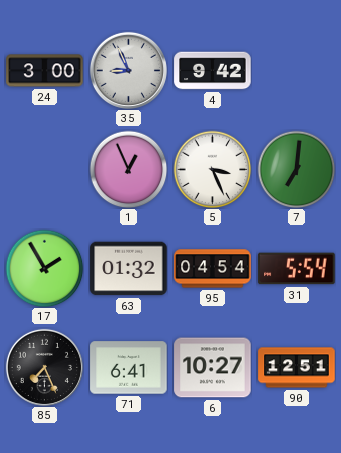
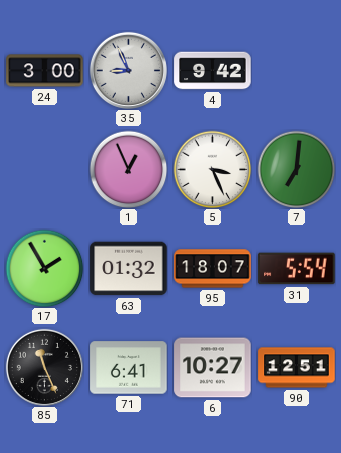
95: 04:54 -> 18:07 (213, 269)
85: 7:26 -> 11:26 (44, 367)
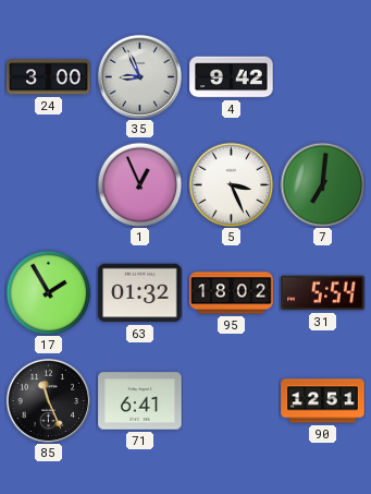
95: 18:07 -> 18:02 (232, 293)
6: 10:27 -> none (213, 368)
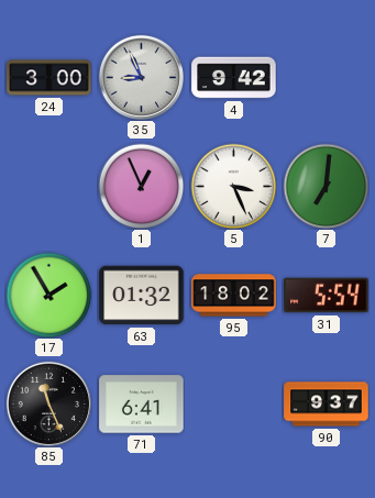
90: 12:51 -> 9:37 (327, 405)
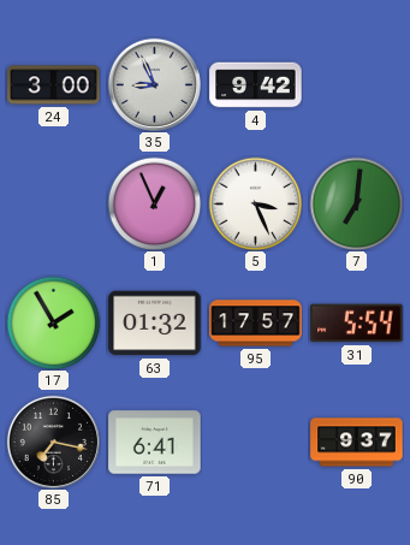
95: 18:02 -> 17:57 (256, 324)
85: 11:26 -> 7:17 (53, 442)
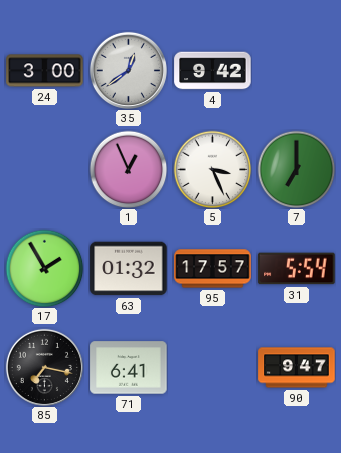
35: 8:56 -> 12:39 (128, 70)
7: 7:01 -> 7:00 (296, 169)
90: 9:37 -> 9:47 (297, 368)
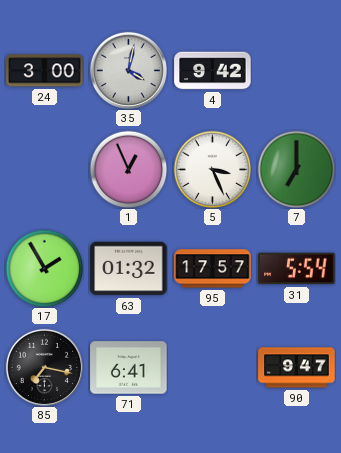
35: 12:39 -> 4:02 (128, 70)
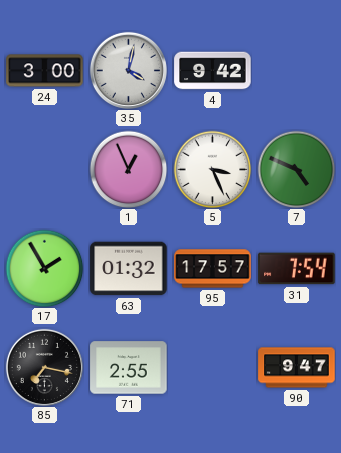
7: 7:00 -> 4:49 (296, 169)
31: 5:54 -> 7:54 (297, 269)
71: 6:41 -> 2:55 (129, 368)
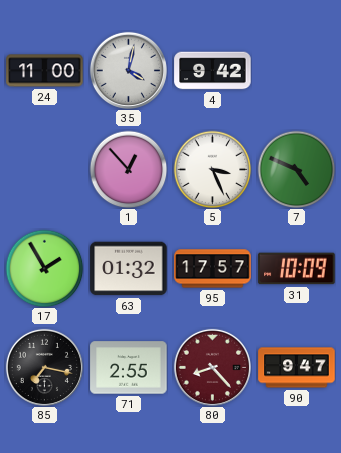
24: 3:00 -> 11:00 (45, 71)
1: 12:56 -> 12:53 (128, 169)
31: 7:54 -> 10:09 (297, 269)
80: none -> 8:23 (212, 367)
